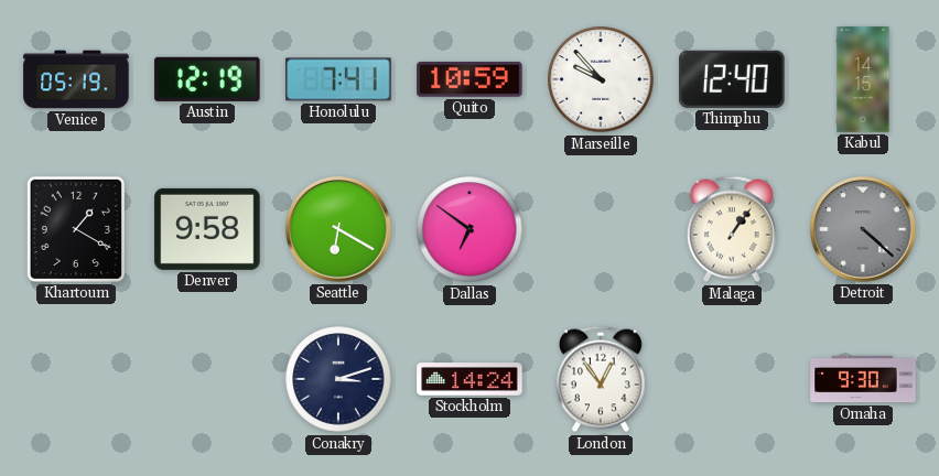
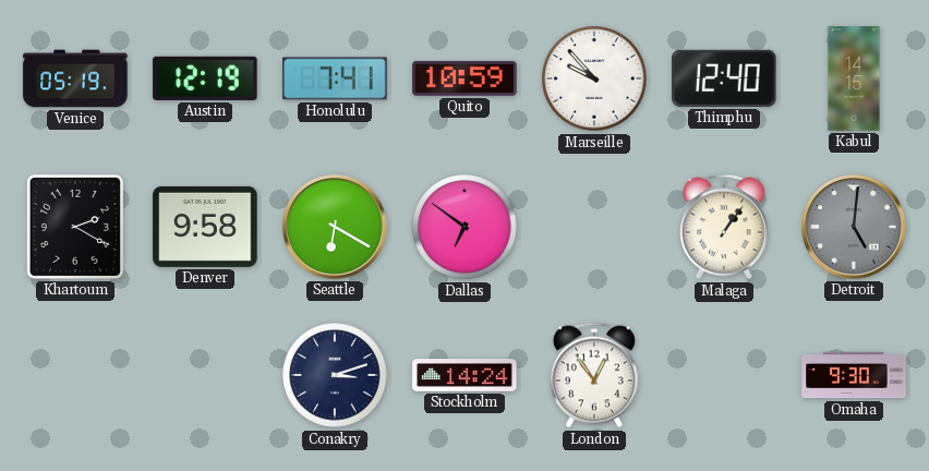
Khartoum: 1:20 -> 2:20 (75, 227)
Detroit: 4:22 -> 5:01 (854, 227)
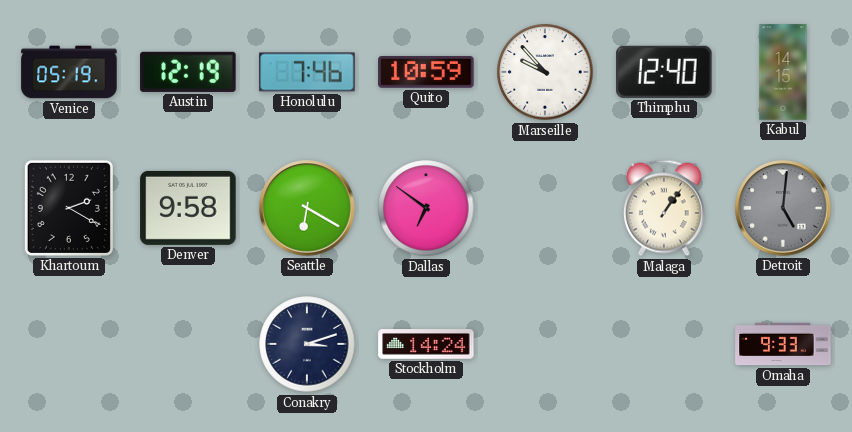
Honolulu: 7:41 -> 7:46 (307, 72)
London: 12:54 -> none (594, 375)
Omaha: 9:30 -> 9:33 (783, 344)
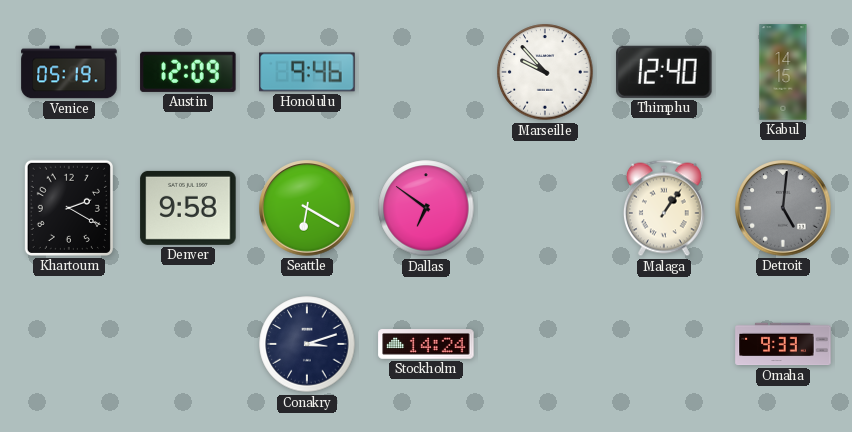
Austin: 12:19 -> 12:09 (188, 72)
Honolulu: 7:46 -> 9:46 (307, 72)
Quito: 10:59 -> none (426, 72)
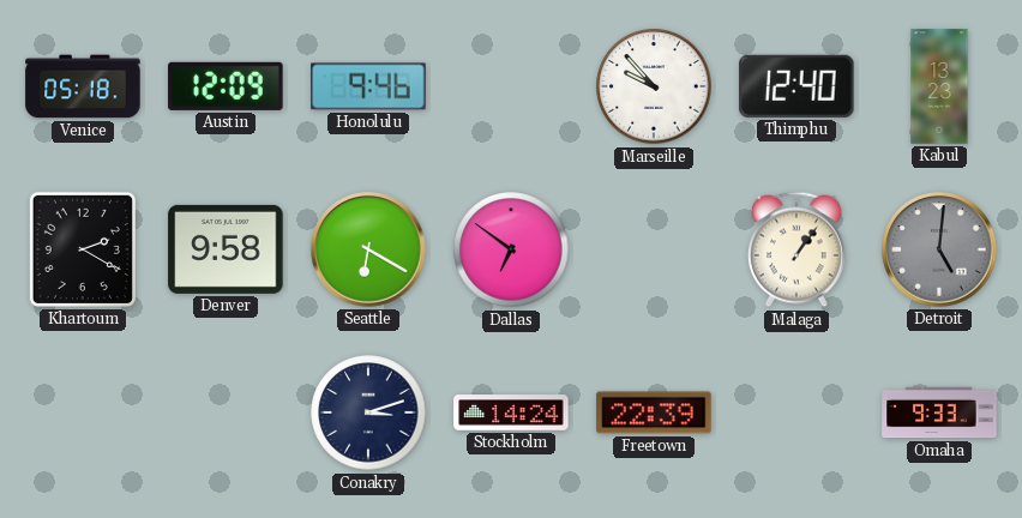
Venice: 05:19 -> 05:18 (83, 86)
Kabul: 14:15 -> 13:23 (939, 86)
Freetown: none -> 22:39 (654, 412)
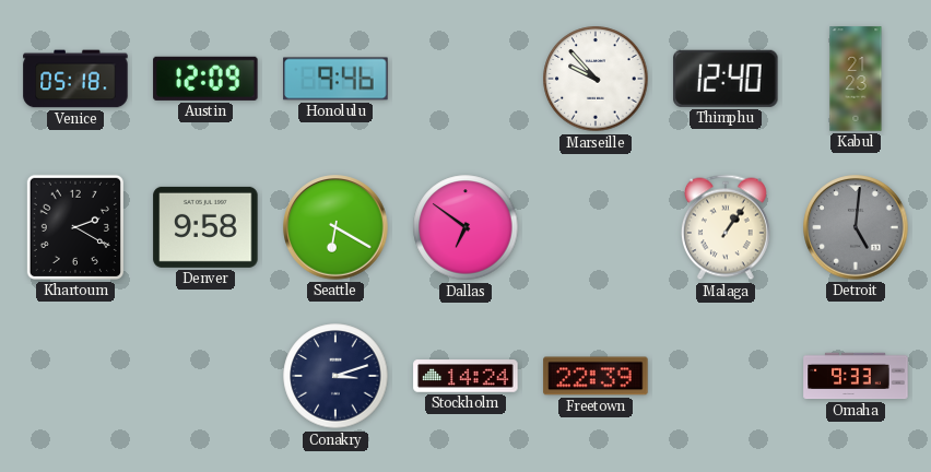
Kabul: 13:23 -> 21:23 (856, 79)
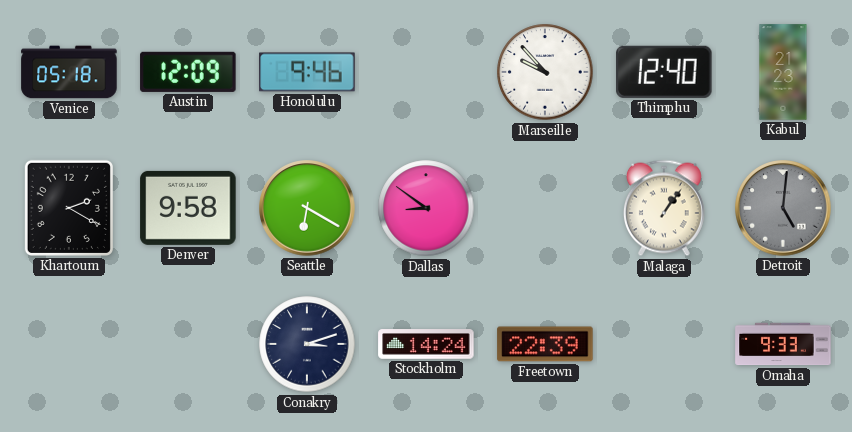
Dallas: 6:51 -> 8:51 (426, 208)
